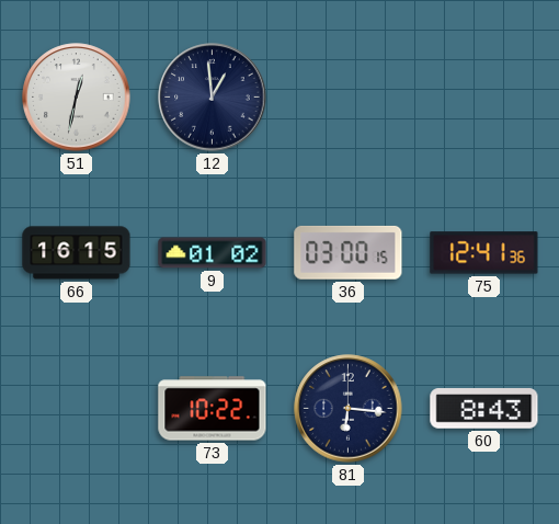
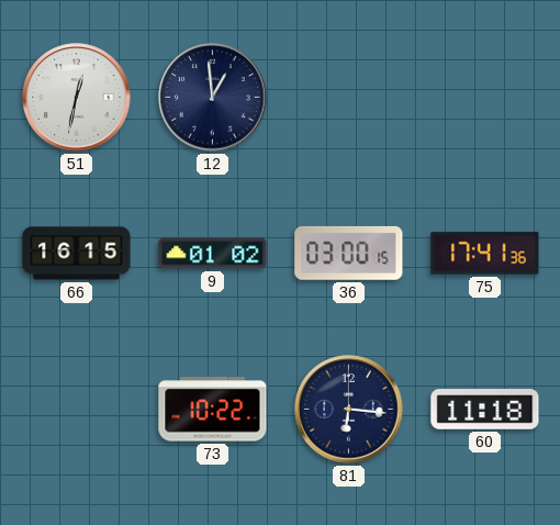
75: 12:41 -> 17:41 (485, 254)
60: 8:43 -> 11:18 (485, 410)
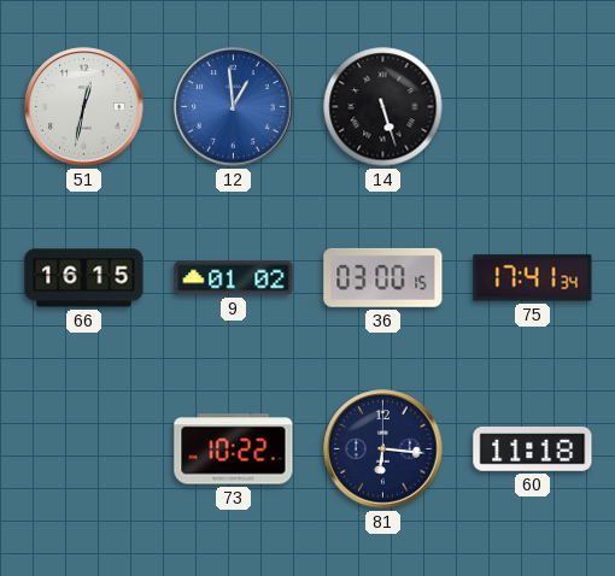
12 dial: navy -> blue (234, 107)
14: none -> 5:27 (383, 107)
75: 17:41:36 -> 17:41:34 (533, 278)
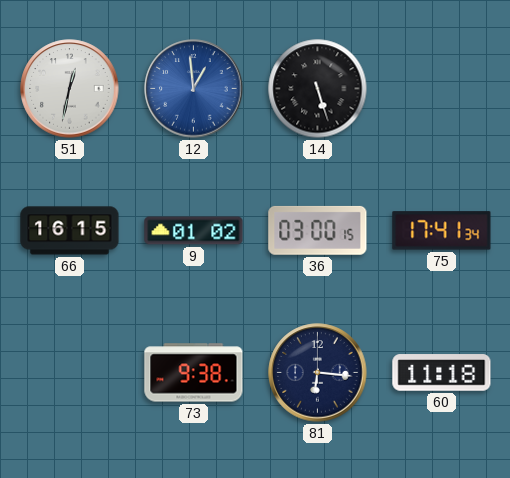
73: 10:22 -> 9:38 (194, 373)
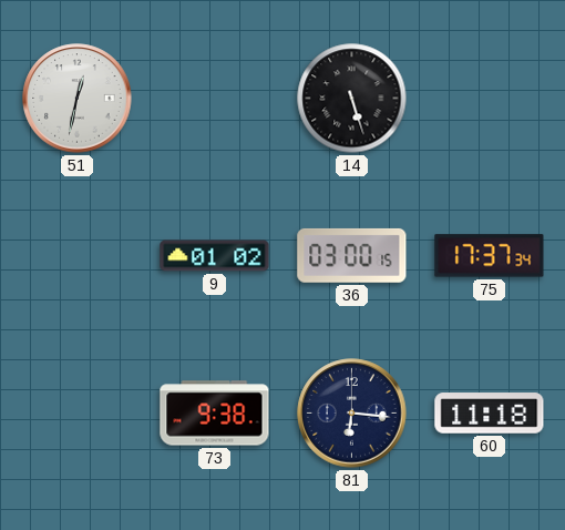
12: 12:59 -> none (194, 89)
66: 16:15 -> none (70, 231)
75: 17:41 -> 17:37 (490, 256)
